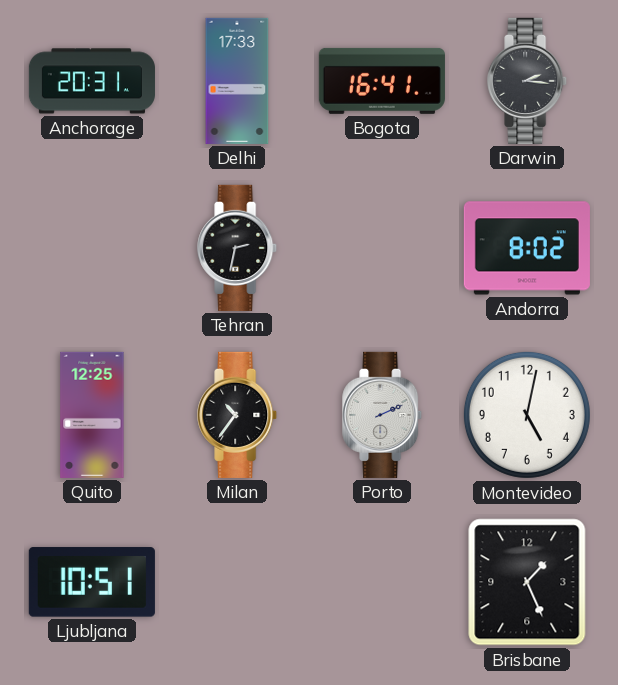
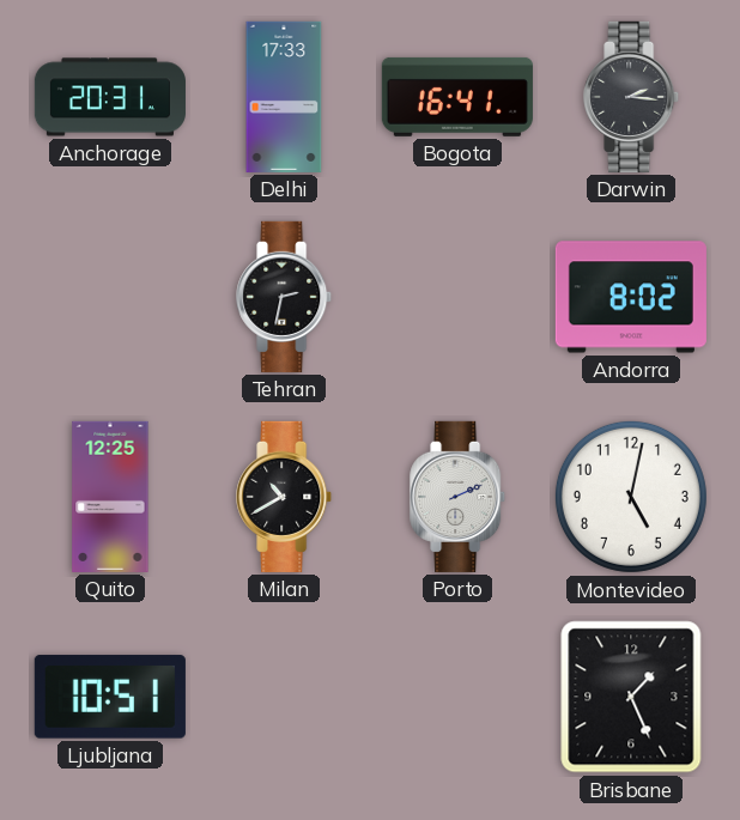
Milan: 10:36 -> 10:40 (285, 497)
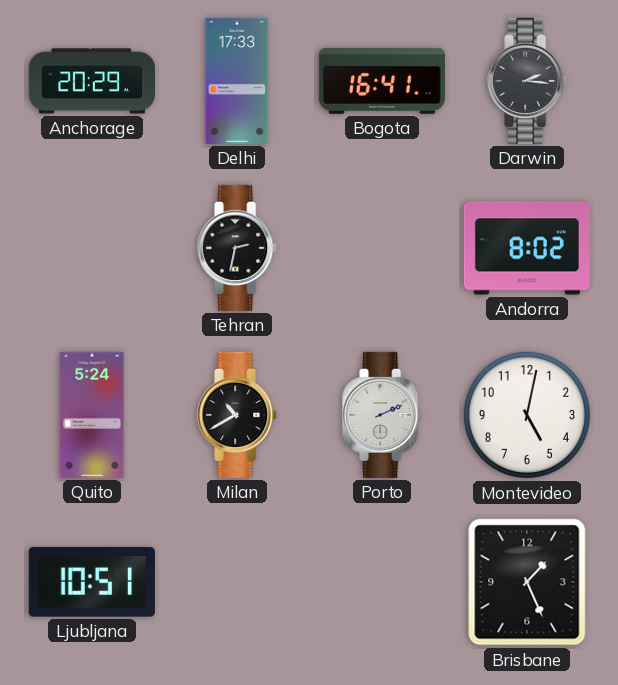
Anchorage: 20:31 -> 20:29 (92, 81)
Quito: 12:25 -> 5:24 (92, 415)
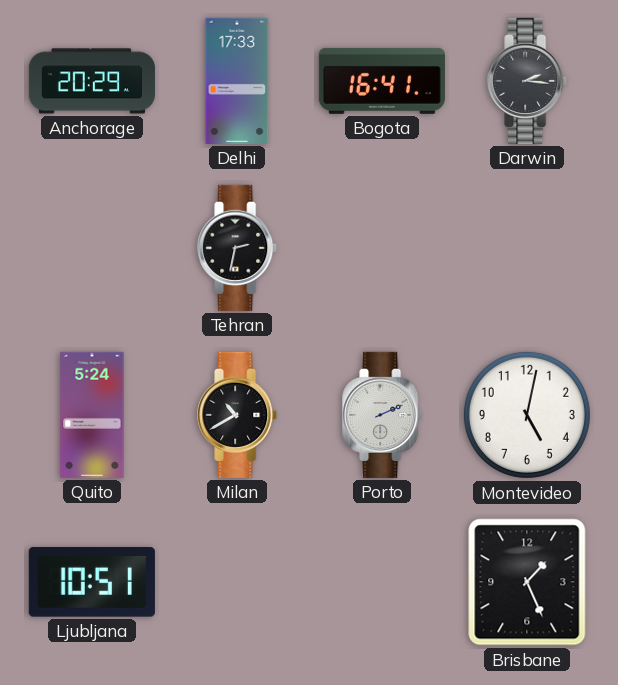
Andorra: 8:02 -> none (527, 248)
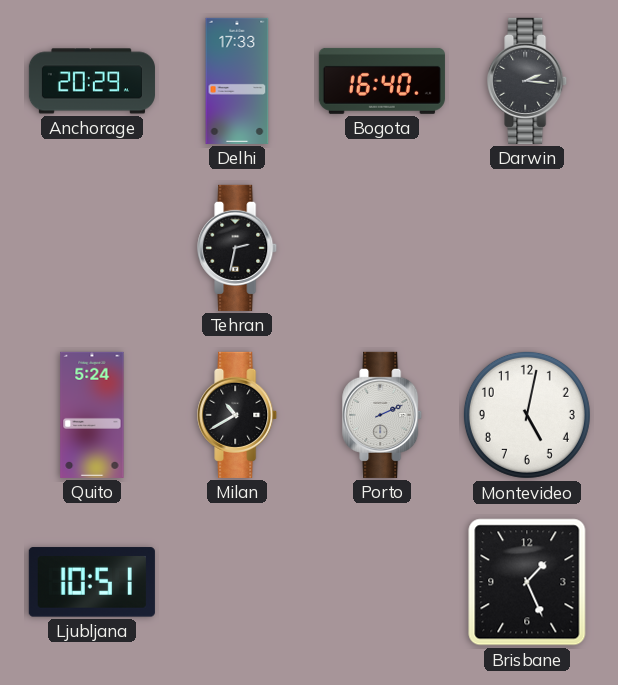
Bogota: 16:41 -> 16:40 (382, 81)
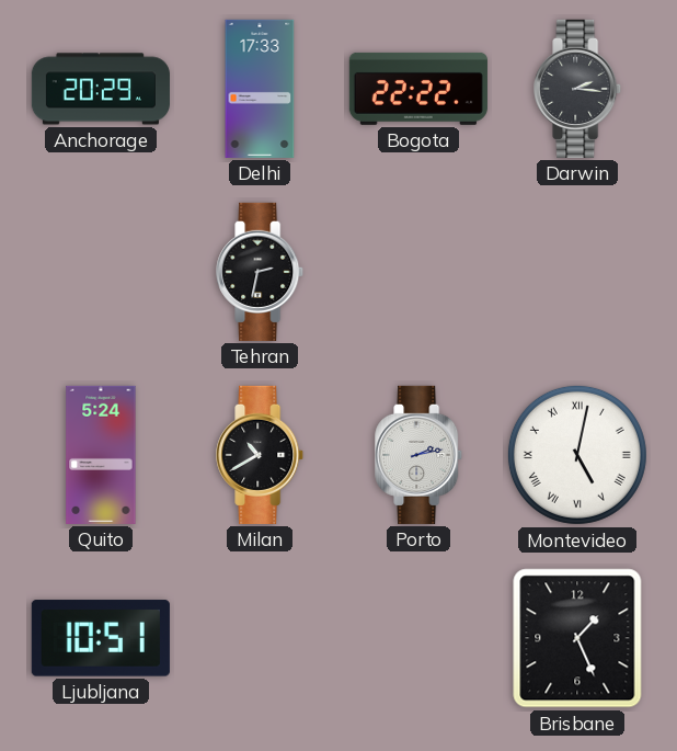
Bogota: 16:40 -> 22:22 (418, 89)
Porto: 2:11 -> 2:13 (420, 455)
Montevideo numerals: Arabic -> Roman (577, 455)
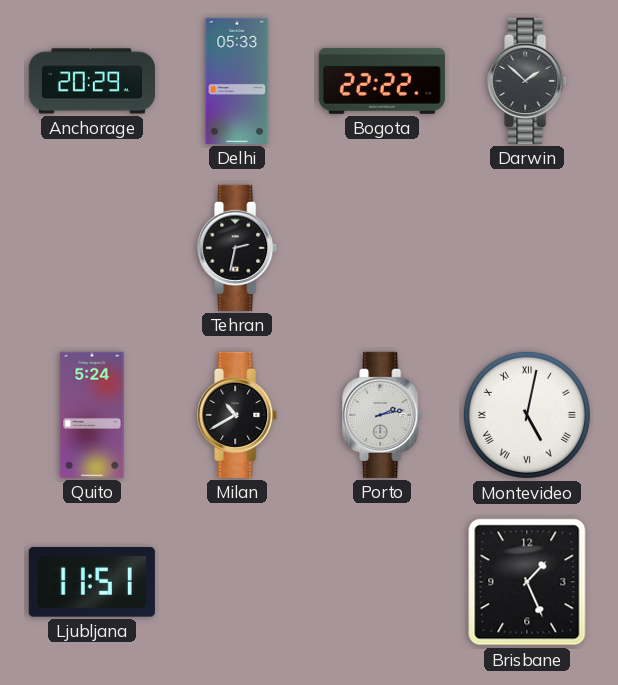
Delhi: 17:33 -> 05:33 (237, 81)
Darwin: 2:16 -> 1:52 (528, 81)
Ljubljana: 10:51 -> 11:51 (92, 582)
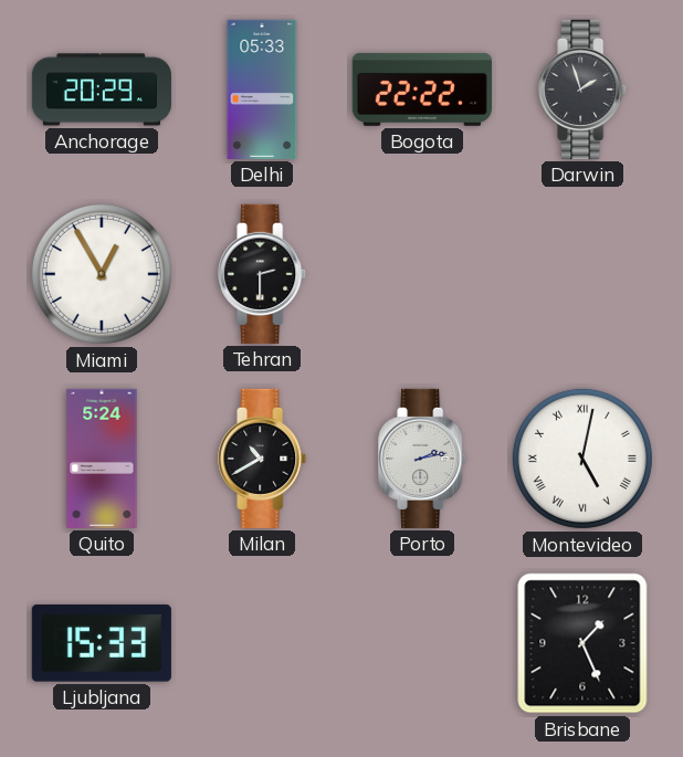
Darwin: 1:52 -> 1:57 (584, 90)
Miami: none -> 12:55 (102, 274)
Tehran: 2:32 -> 2:30 (263, 274)
Ljubljana: 11:51 -> 15:33 (102, 643)
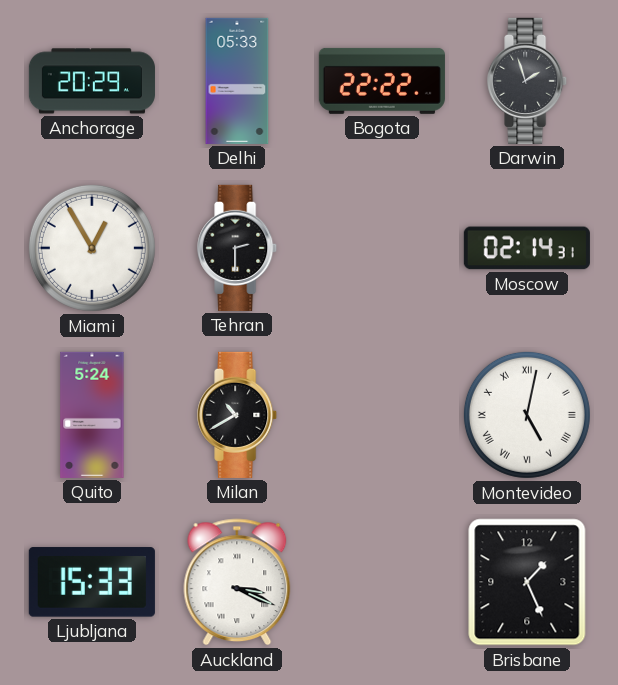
Moscow: none -> 02:14 (527, 248)
Porto: 2:13 -> none (423, 459)
Auckland: none -> 3:19 (237, 582)
